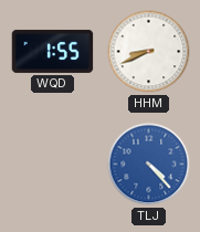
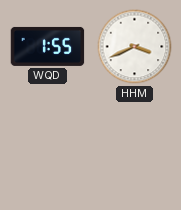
HHM: 8:41 -> 3:41 (135, 47)
TLJ: 4:23 -> none (149, 165)
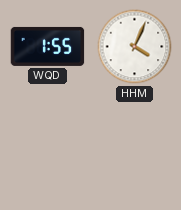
HHM: 3:41 -> 4:04 (135, 47)
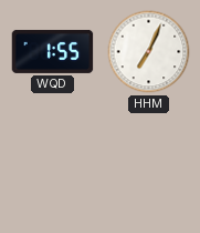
HHM: 4:04 -> 7:04 (149, 52)
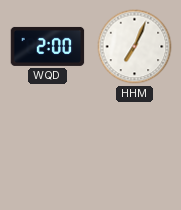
WQD: 1:55 -> 2:00 (48, 46)
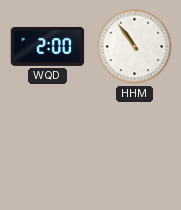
HHM: 7:04 -> 10:54 (135, 47)
